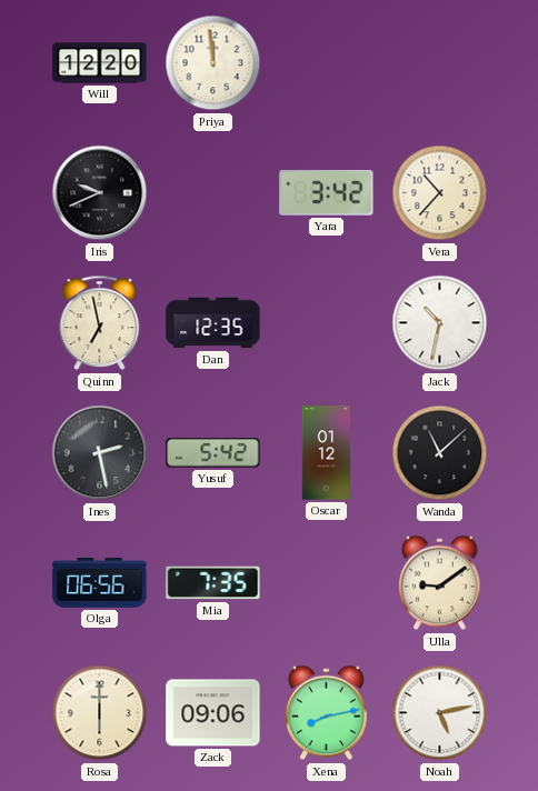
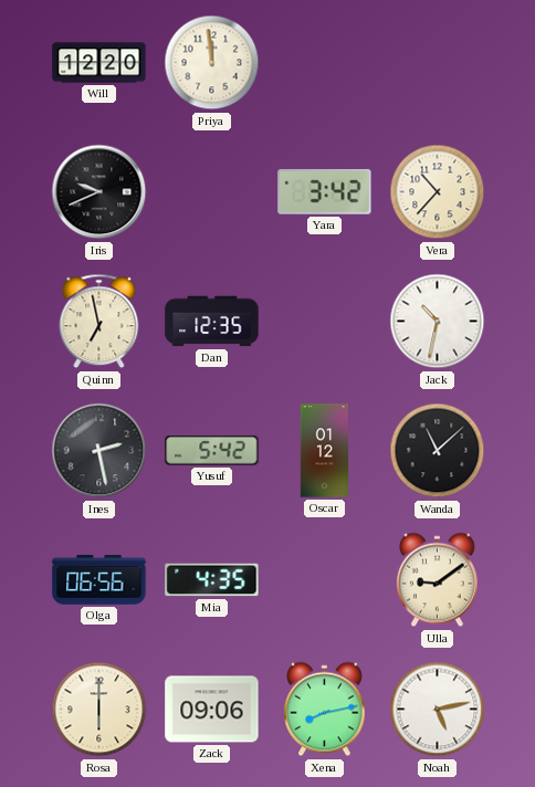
Mia: 7:35 -> 4:35 (212, 580)
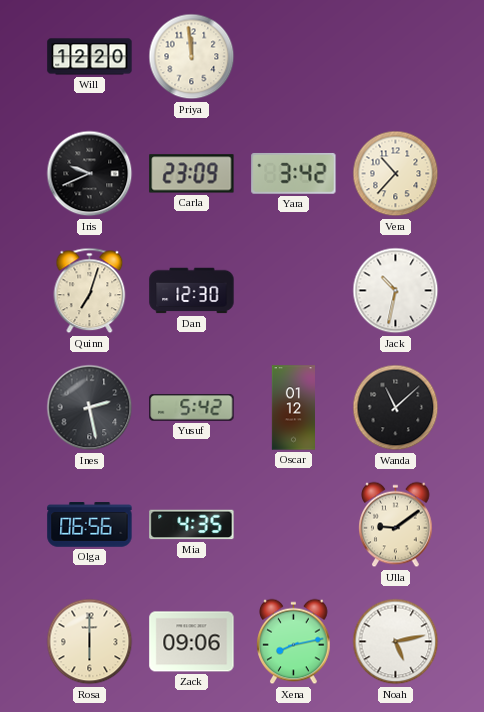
Carla: none -> 23:09 (192, 174)
Quinn: 6:58 -> 7:03 (90, 291)
Dan: 12:35 -> 12:30 (192, 291)
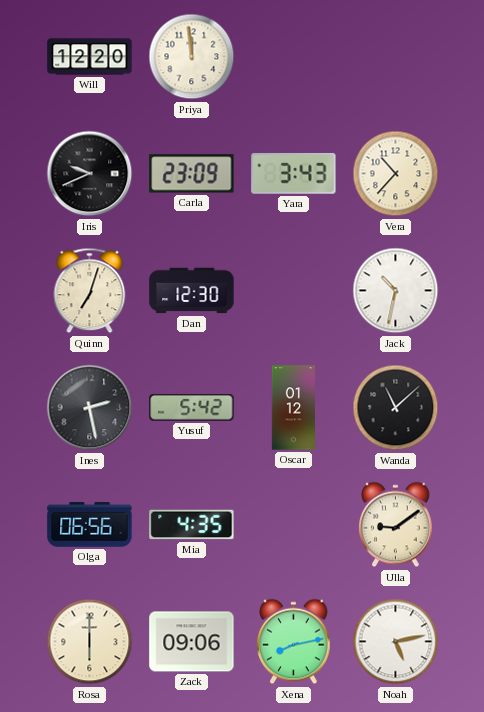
Yara: 3:42 -> 3:43 (294, 173)
